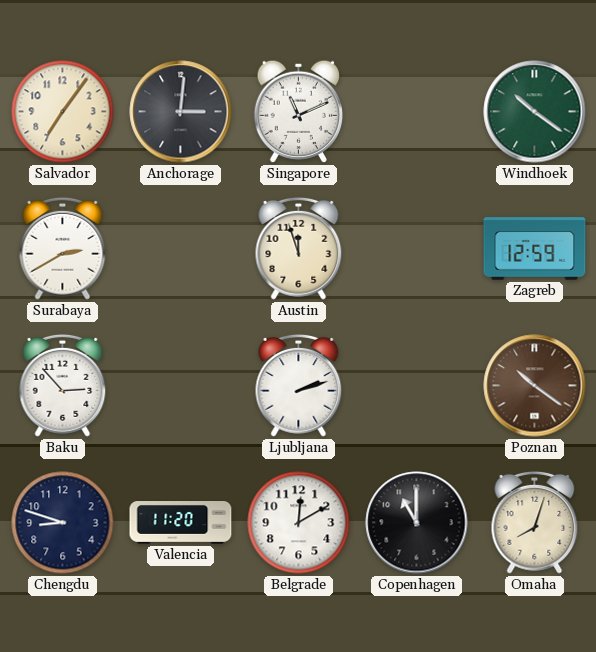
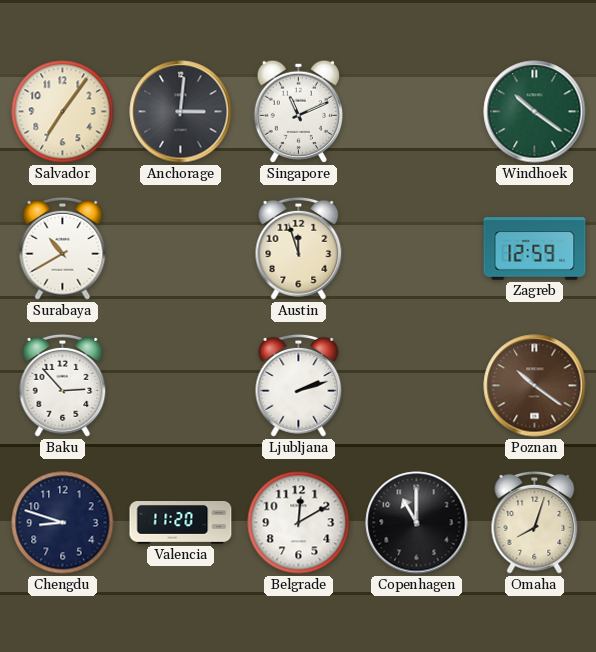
Surabaya: 2:40 -> 10:40 (63, 248)
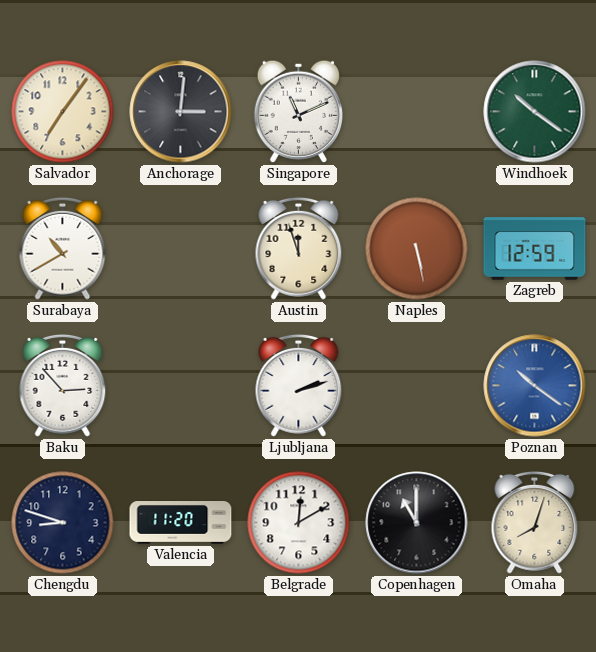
Naples: none -> 5:28 (417, 249)
Poznan dial: brown -> blue (535, 386)
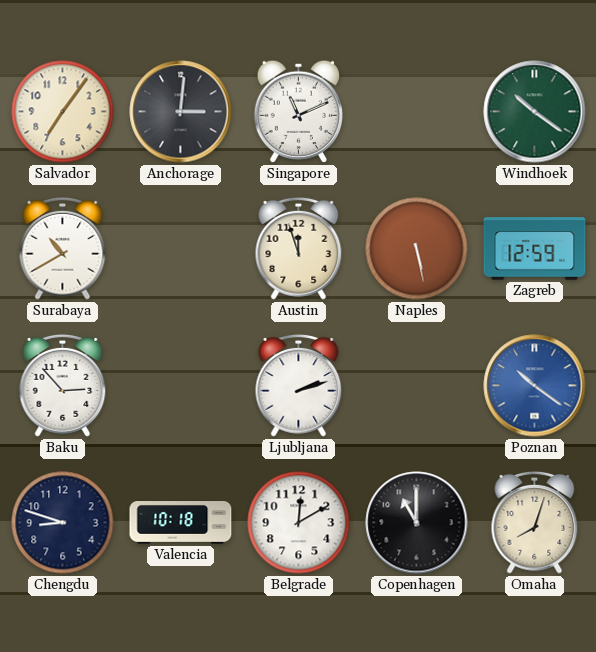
Valencia: 11:20 -> 10:18 (181, 523)
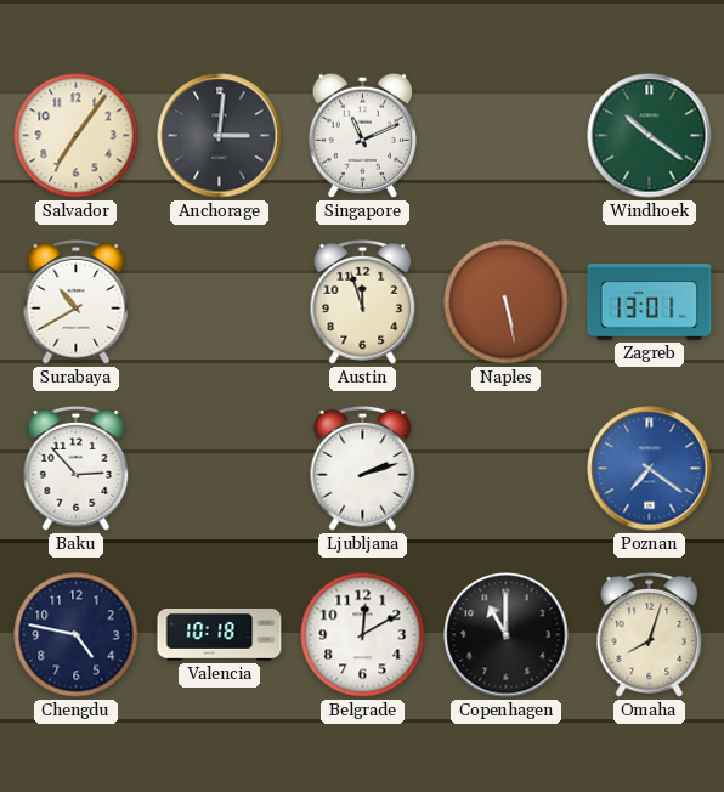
Zagreb: 12:59 -> 13:01 (650, 302)
Poznan: 10:21 -> 7:21 (650, 469)
Chengdu: 8:48 -> 4:47 (77, 635)
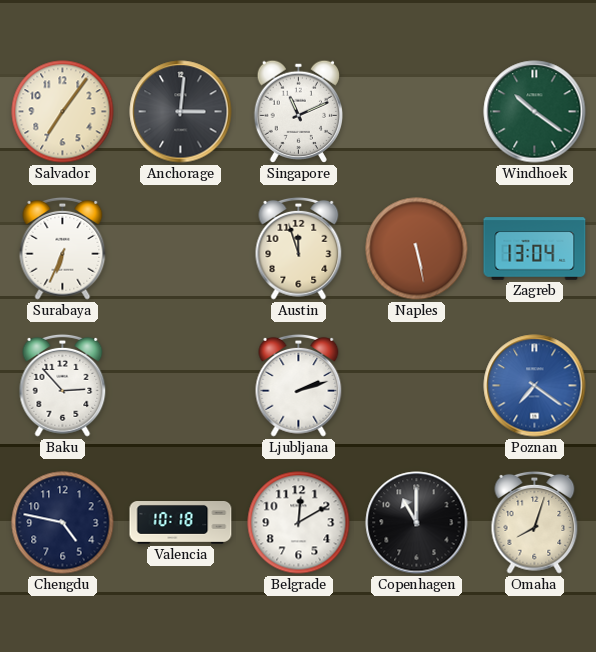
Surabaya: 10:40 -> 6:34 (63, 248)
Zagreb: 13:01 -> 13:04 (535, 249)
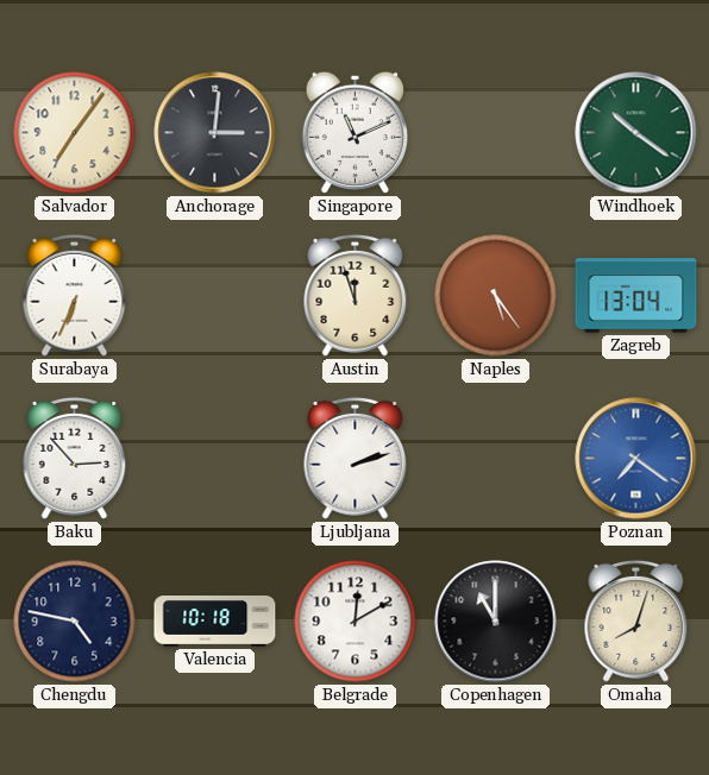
Naples: 5:28 -> 5:24 (496, 296)
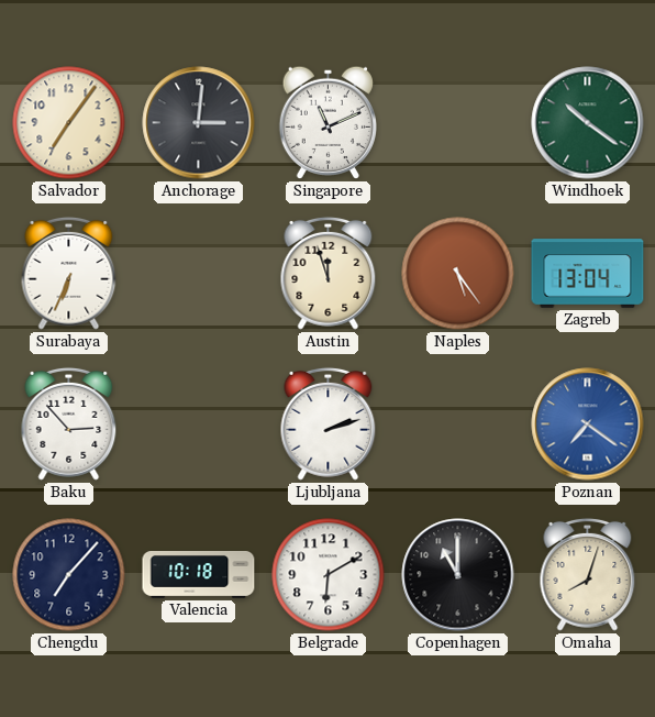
Chengdu: 4:47 -> 7:07 (69, 575)
Belgrade: 12:10 -> 6:10 (329, 575)
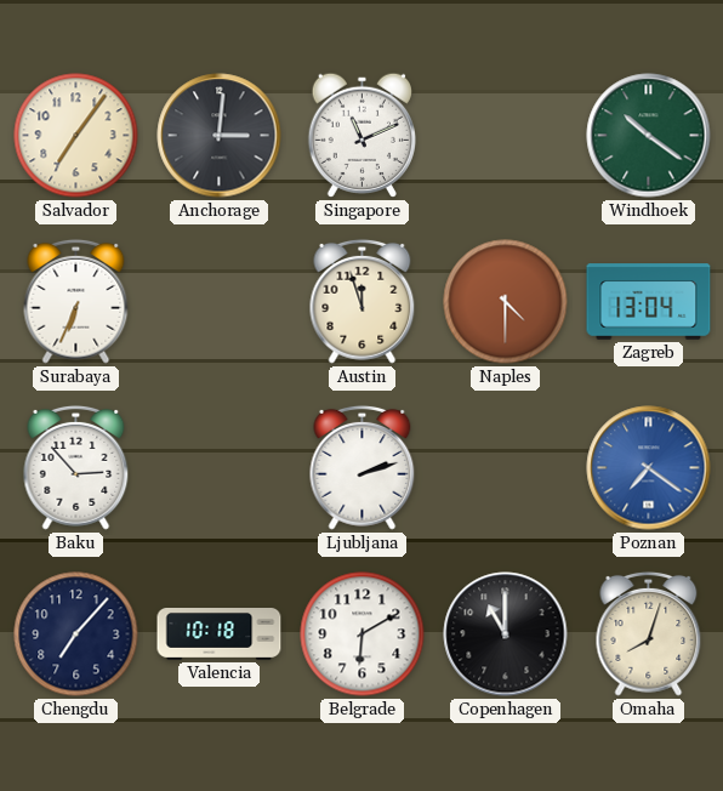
Naples: 5:24 -> 4:30 (506, 302)
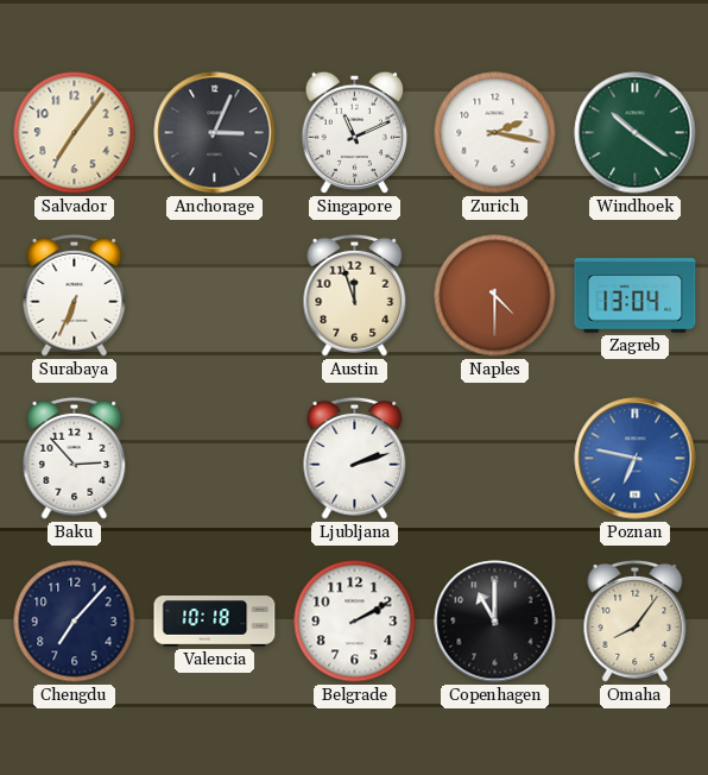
Anchorage: 3:01 -> 3:04 (215, 133)
Zurich: none -> 2:17 (495, 133)
Poznan: 7:21 -> 6:47 (636, 459)
Belgrade: 6:10 -> 2:10 (355, 622)
Omaha: 8:03 -> 8:06 (636, 620)
